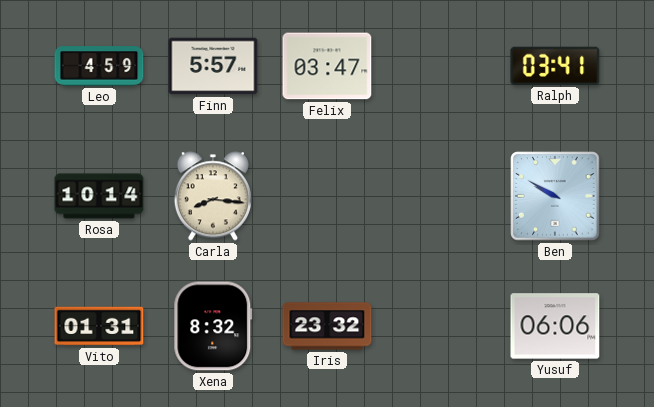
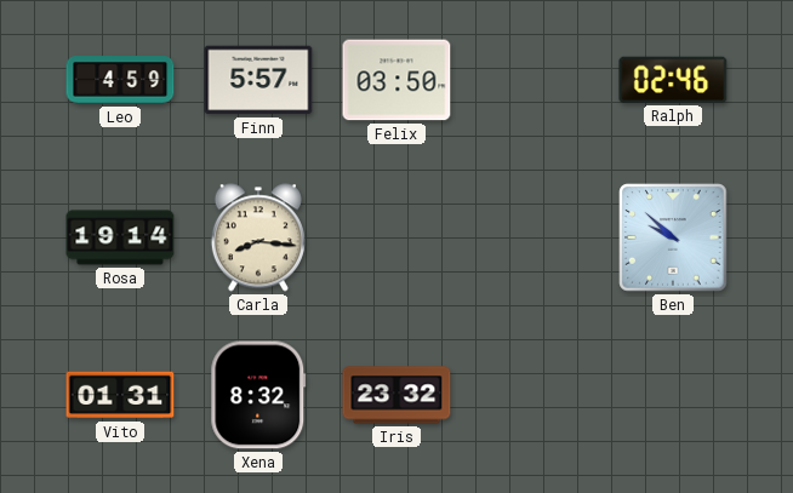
Felix: 03:47 -> 03:50 (396, 80)
Ralph: 03:41 -> 02:46 (673, 80)
Rosa: 10:14 -> 19:14 (120, 237)
Ben: 9:50 -> 9:52 (673, 237)
Yusuf: 06:06 -> none (555, 326)
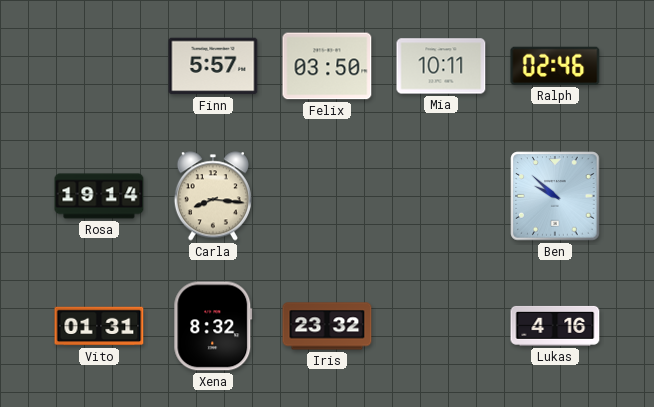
Leo: 4:59 -> none (120, 80)
Mia: none -> 10:11 (441, 66)
Lukas: none -> 4:16 (555, 326)
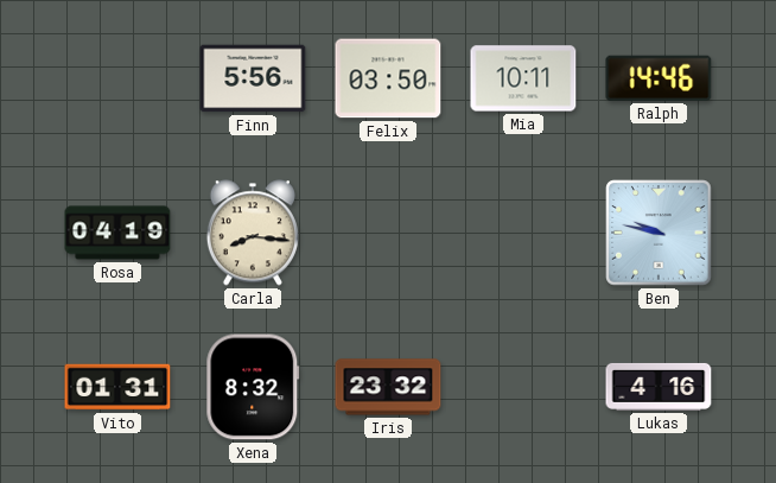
Finn: 5:57 -> 5:56 (253, 78)
Ralph: 02:46 -> 14:46 (659, 78)
Rosa: 19:14 -> 04:19 (117, 233)
Ben: 9:52 -> 9:47 (659, 233)
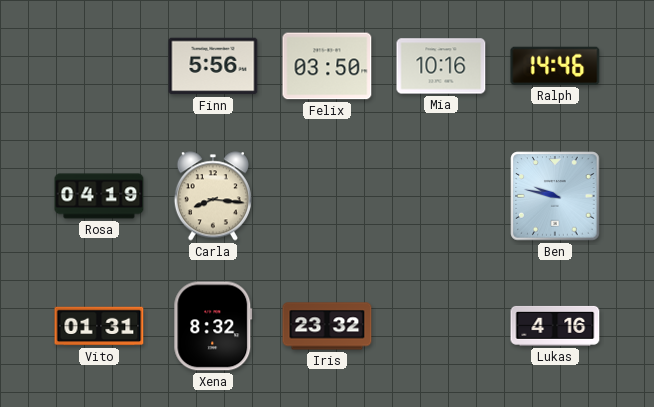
Mia: 10:11 -> 10:16 (441, 66)
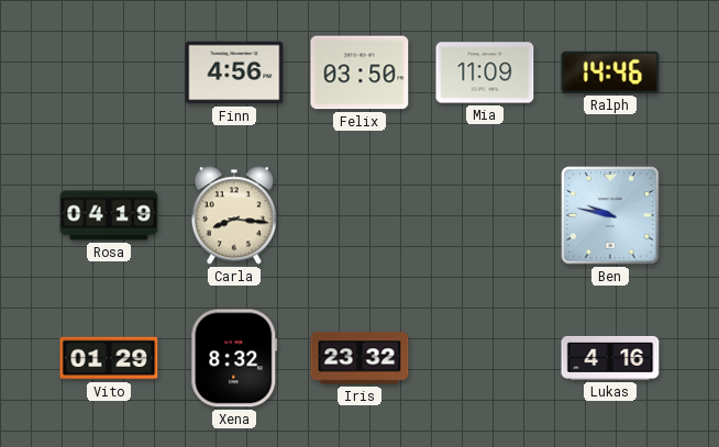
Finn: 5:56 -> 4:56 (234, 72)
Mia: 10:16 -> 11:09 (485, 72)
Vito: 01:31 -> 01:29 (109, 358)
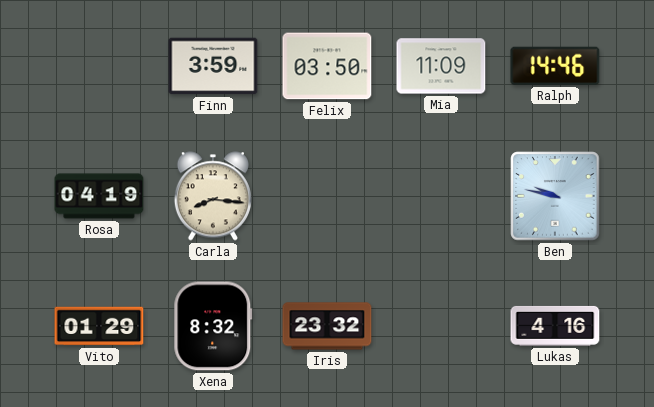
Finn: 4:56 -> 3:59 (213, 66)
